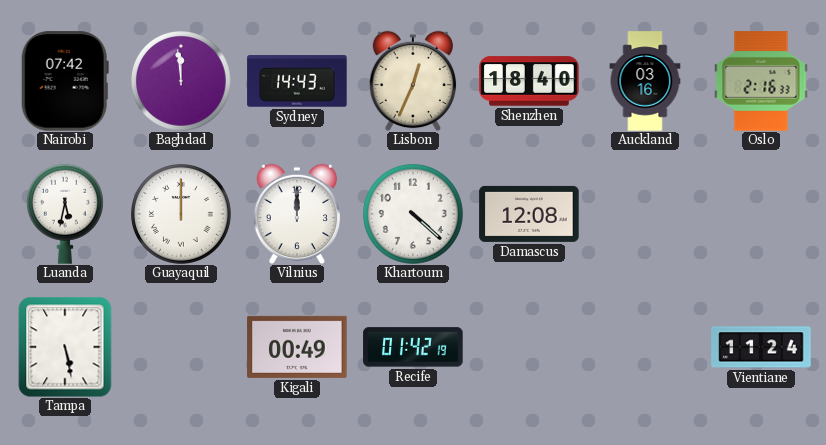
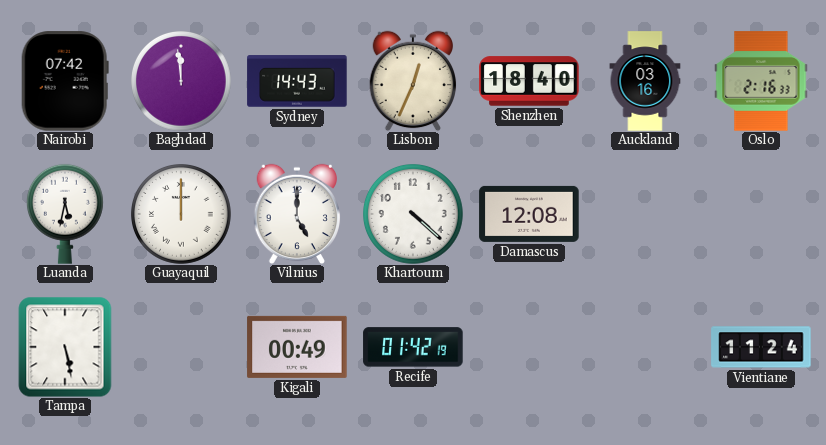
Vilnius: 12:00 -> 5:00 (297, 214)
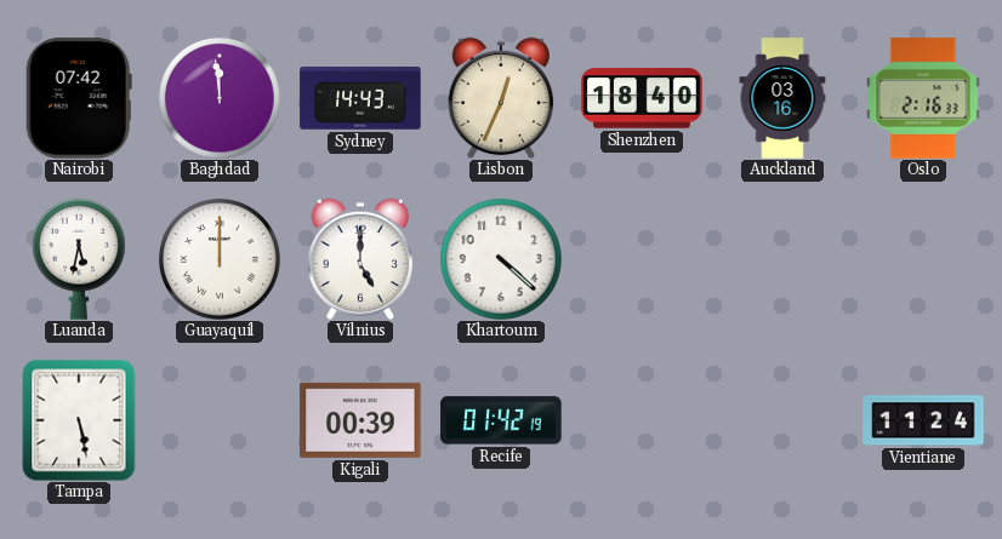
Damascus: 12:08 -> none (529, 214)
Kigali: 00:49 -> 00:39 (360, 420)
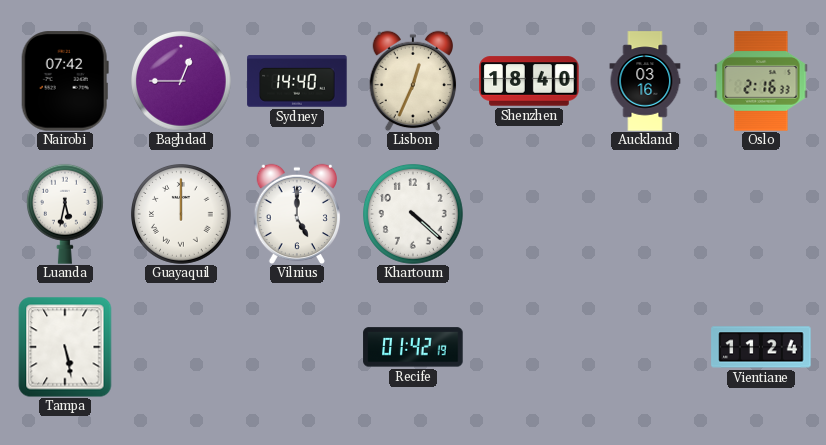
Baghdad: 11:59 -> 12:45 (182, 82)
Sydney: 14:43 -> 14:40 (297, 81)
Kigali: 00:39 -> none (360, 420)
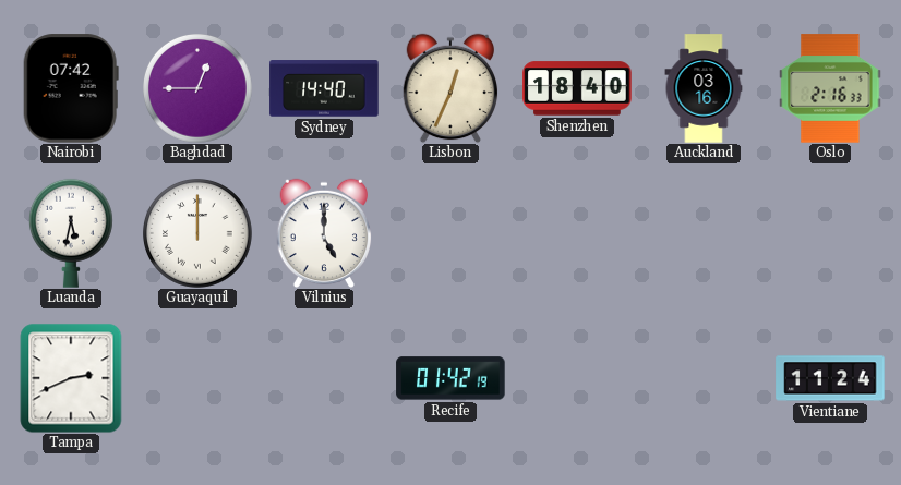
Khartoum: 4:22 -> none (414, 215)
Tampa: 5:28 -> 2:41 (71, 378)
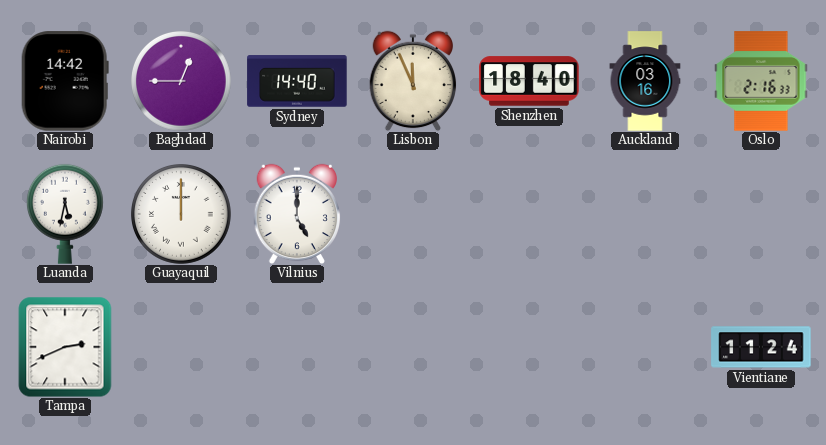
Nairobi: 07:42 -> 14:42 (65, 81)
Lisbon: 12:34 -> 11:56 (413, 81)
Recife: 01:42 -> none (450, 378)
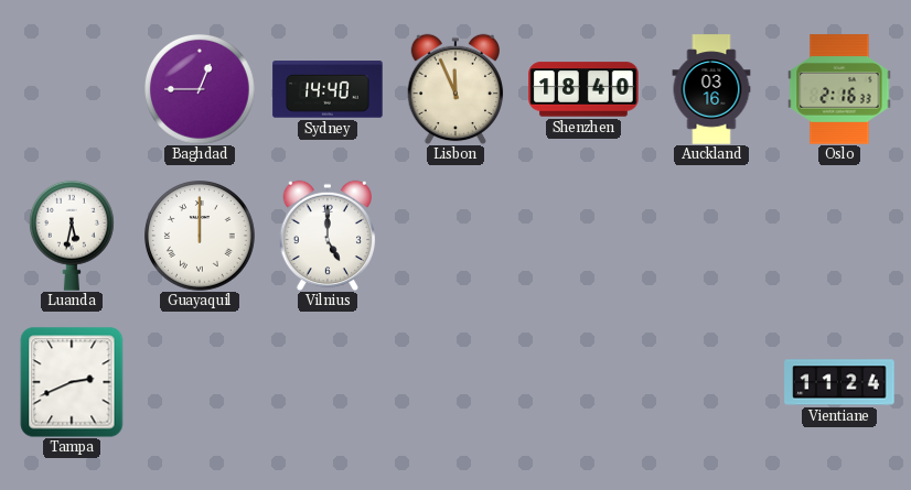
Nairobi: 14:42 -> none (65, 81)
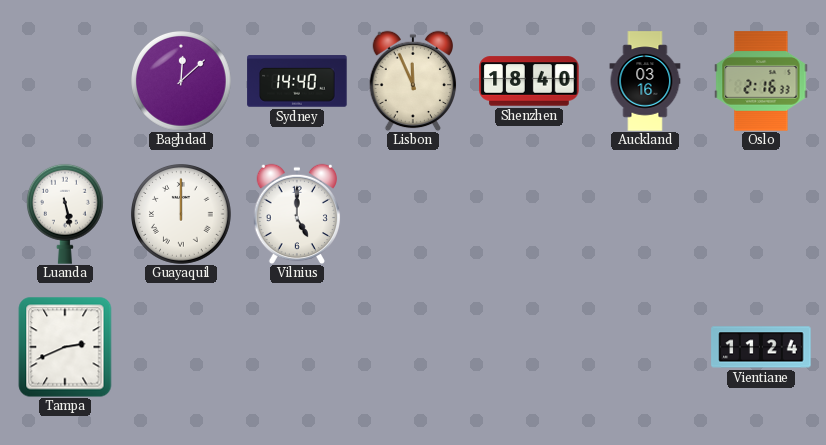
Baghdad: 12:45 -> 12:08 (182, 82)
Luanda: 5:32 -> 5:28 (65, 214)
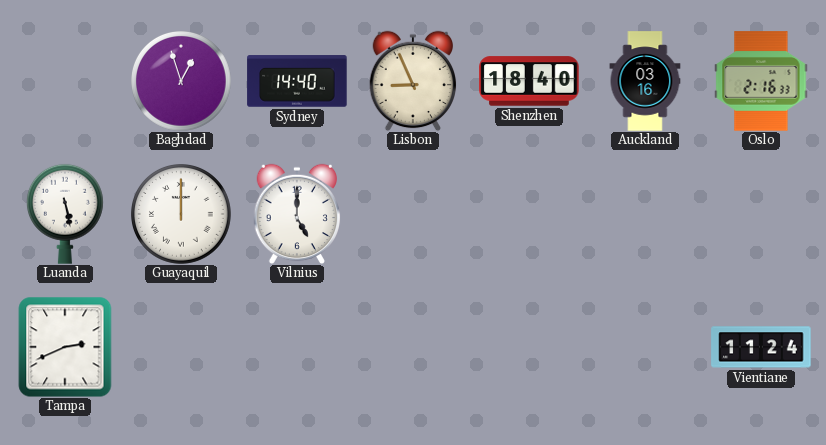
Baghdad: 12:08 -> 12:57 (182, 82)
Lisbon: 11:56 -> 8:56 (413, 81)
